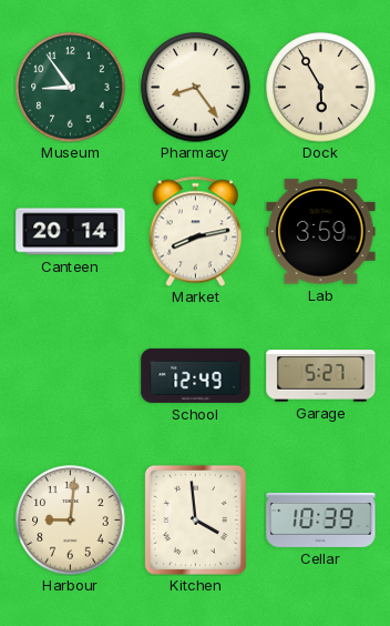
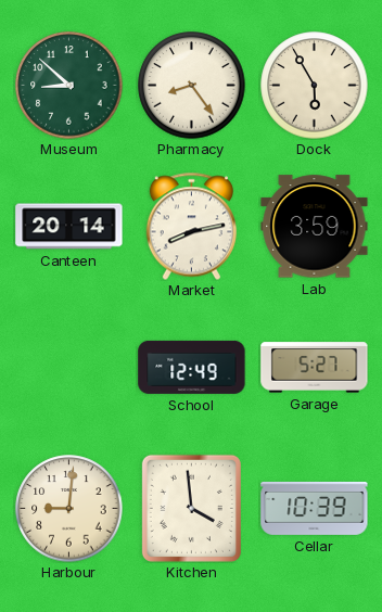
Museum: 8:54 -> 8:52 (69, 86)
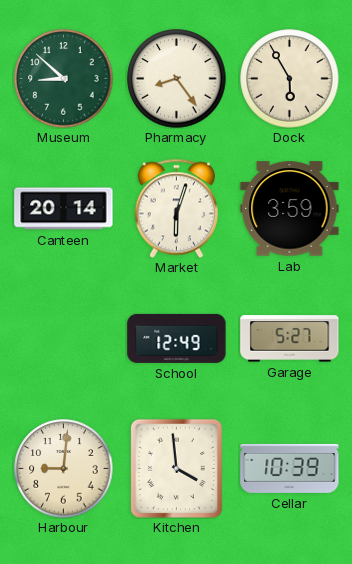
Market: 8:13 -> 6:03 (176, 208)
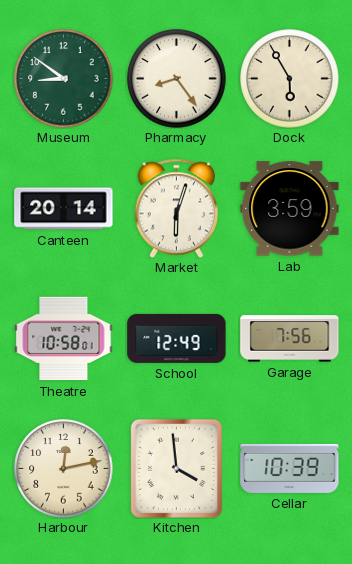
Museum: 8:52 -> 8:51 (64, 79)
Theatre: none -> 10:58 (64, 339)
Garage: 5:27 -> 7:56 (290, 339)
Harbour: 9:01 -> 12:13 (64, 469)
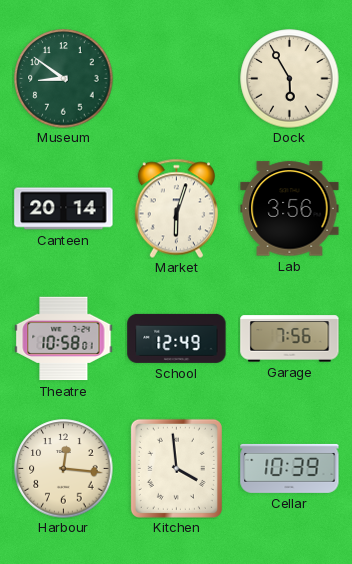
Pharmacy: 8:24 -> none (177, 79)
Lab: 3:59 -> 3:56 (290, 209)
Harbour: 12:13 -> 12:16 (64, 469)
